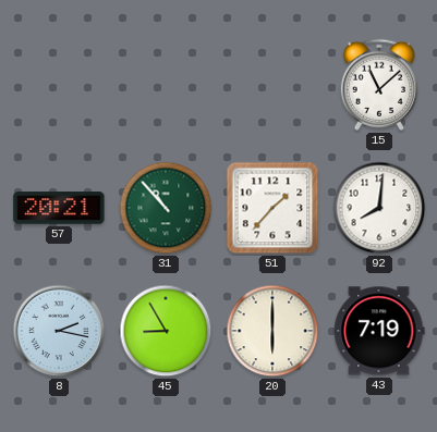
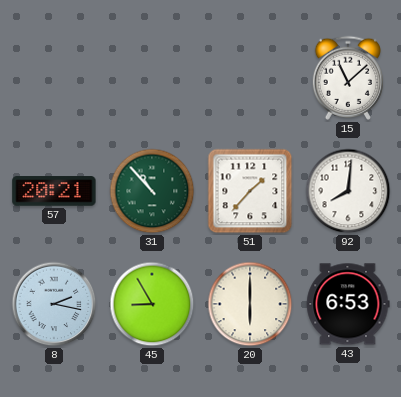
43: 7:19 -> 6:53 (348, 304)
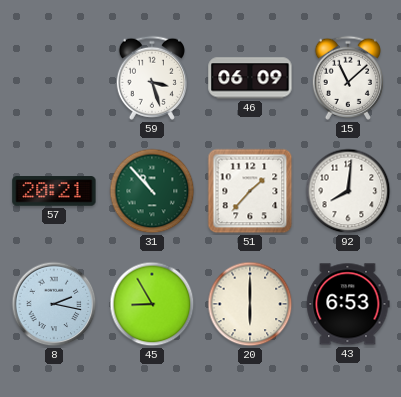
59: none -> 3:27 (152, 78)
46: none -> 06:09 (250, 78)
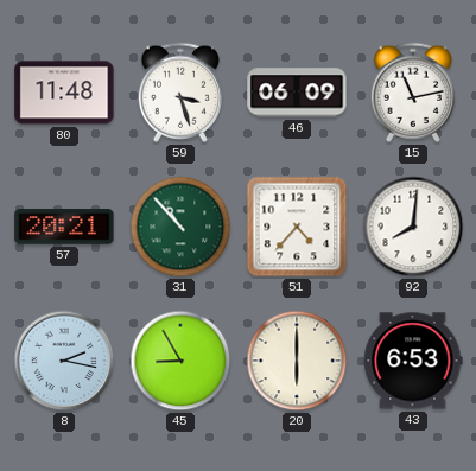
80: none -> 11:48 (64, 93)
15: 11:08 -> 11:13 (413, 93)
51: 1:37 -> 4:37 (297, 227)
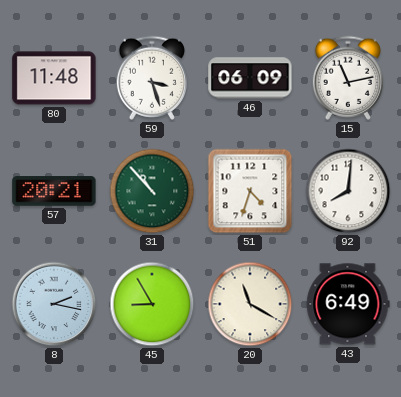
51: 4:37 -> 4:33 (250, 191)
20: 6:00 -> 11:20 (250, 304)
43: 6:53 -> 6:49 (348, 304)
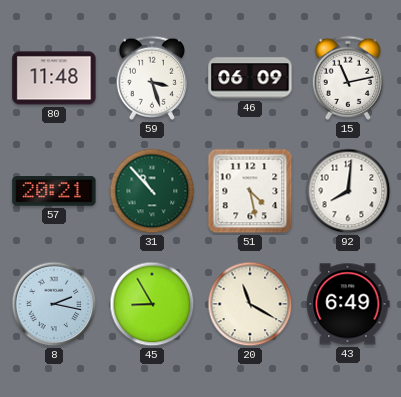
51: 4:33 -> 4:28 (250, 191)
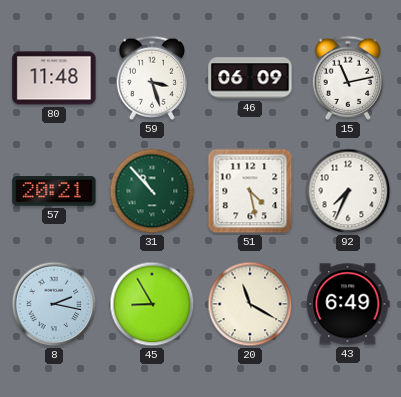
92: 8:01 -> 7:34 (348, 191)
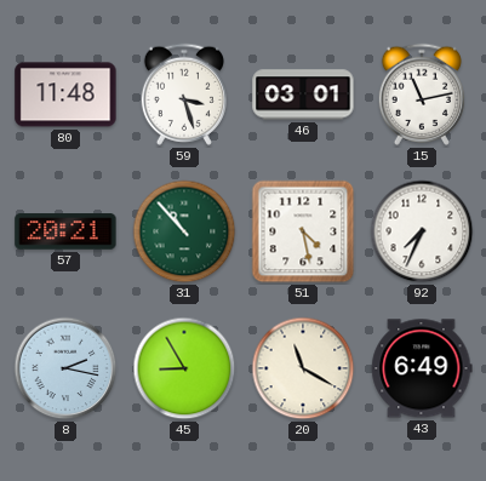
46: 06:09 -> 03:01 (303, 95)
